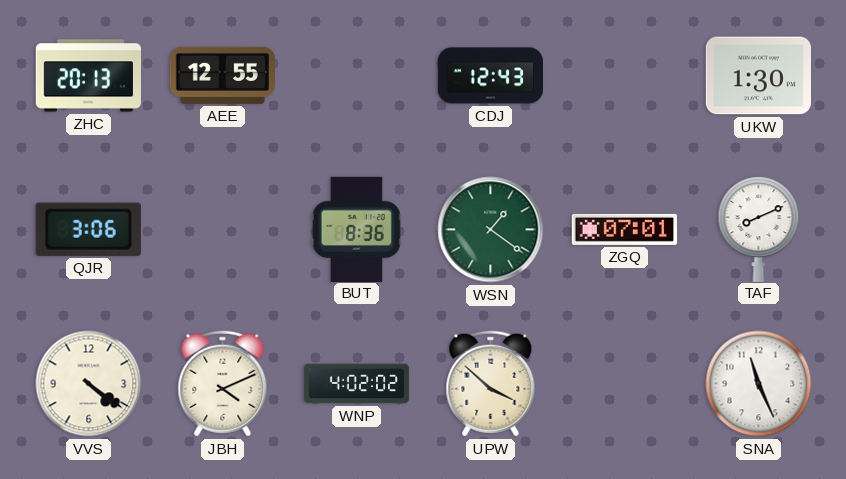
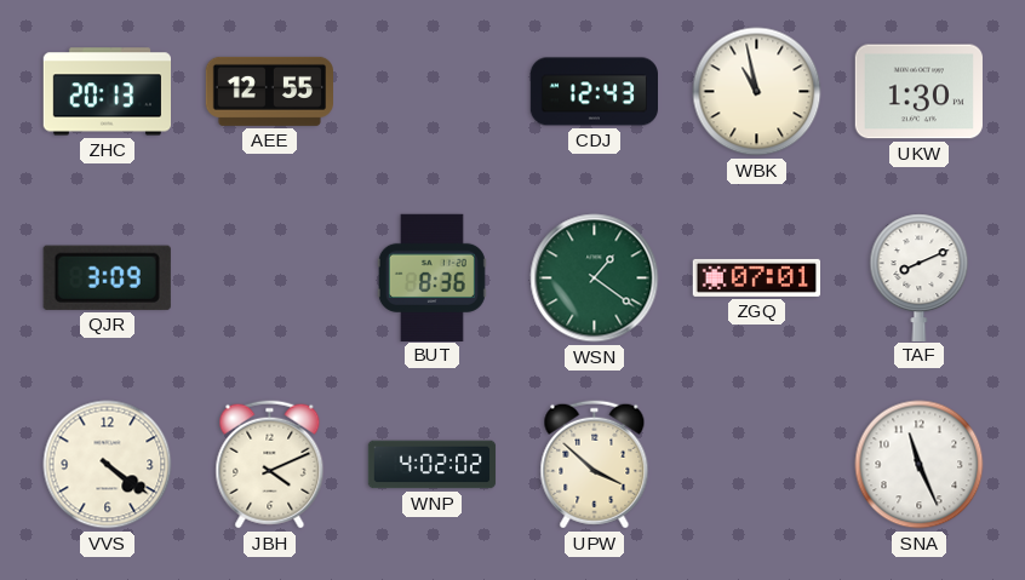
WBK: none -> 10:58 (757, 92)
QJR: 3:06 -> 3:09 (107, 277)
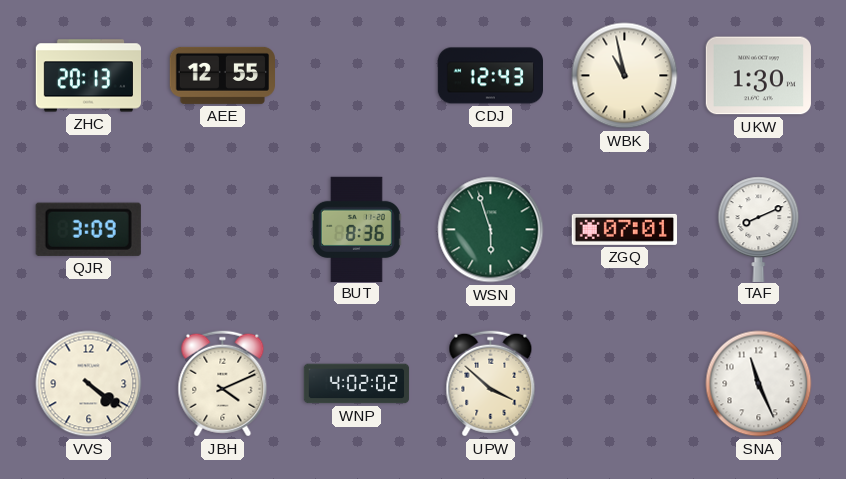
WSN: 1:21 -> 5:57 (491, 230)
